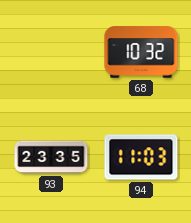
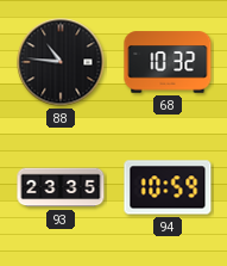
88: none -> 10:46 (61, 62)
94: 11:03 -> 10:59 (168, 187)
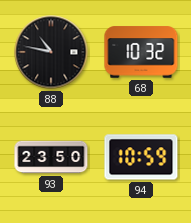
88: 10:46 -> 10:47 (51, 52)
93: 23:35 -> 23:50 (51, 157)
